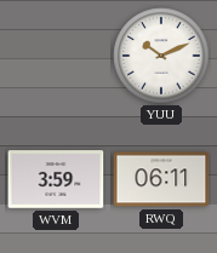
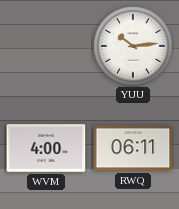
YUU: 10:11 -> 10:14 (133, 46)
WVM: 3:59 -> 4:00 (46, 148)
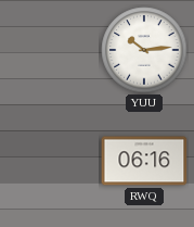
WVM: 4:00 -> none (46, 148)
RWQ: 06:11 -> 06:16 (144, 161)
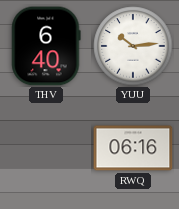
THV: none -> 6:40 (46, 46)
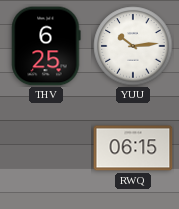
THV: 6:40 -> 6:25 (46, 46)
RWQ: 06:16 -> 06:15 (133, 148)
